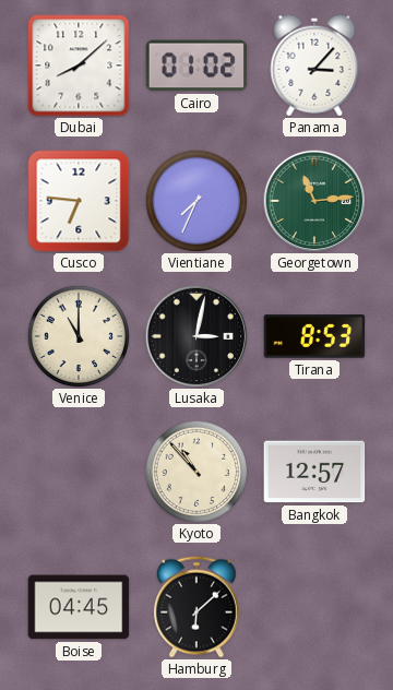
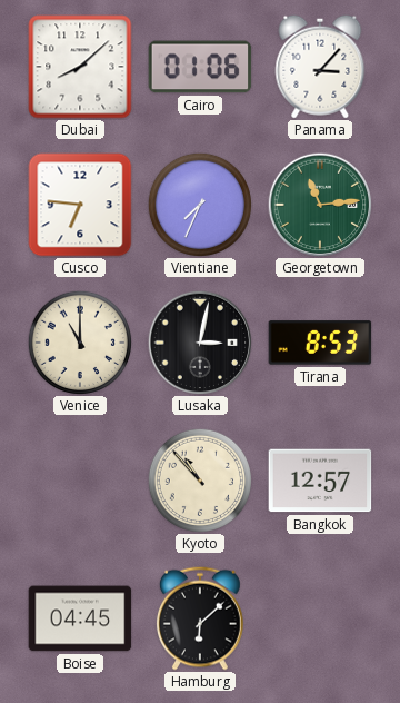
Cairo: 01:02 -> 01:06 (200, 67)
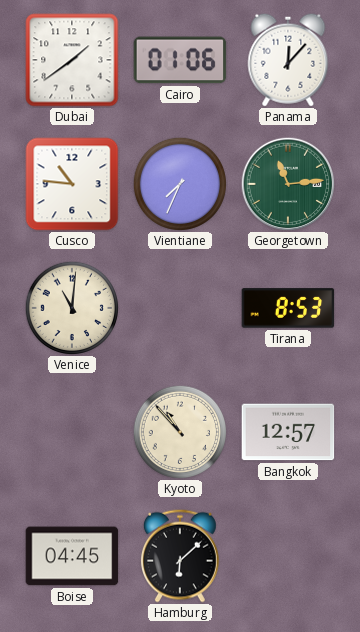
Dubai: 8:08 -> 1:39 (72, 60)
Panama: 3:07 -> 12:07 (288, 60)
Cusco: 6:46 -> 10:46 (72, 184)
Venice: 11:00 -> 11:01 (71, 307)
Lusaka: 3:02 -> none (200, 343)
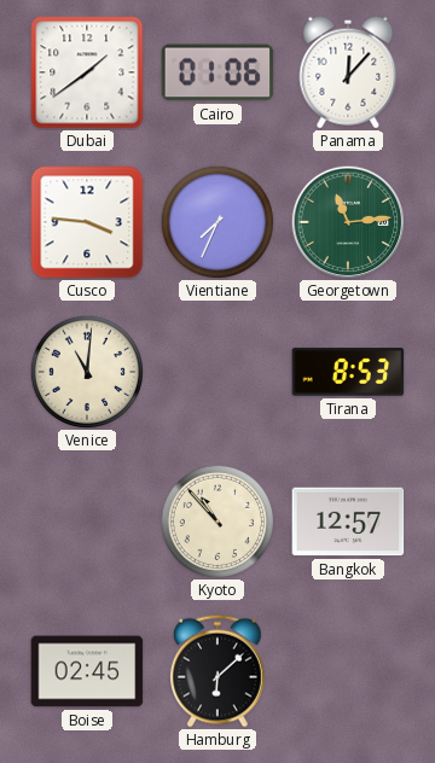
Cusco: 10:46 -> 3:46 (87, 222)
Boise: 04:45 -> 02:45 (87, 671)
